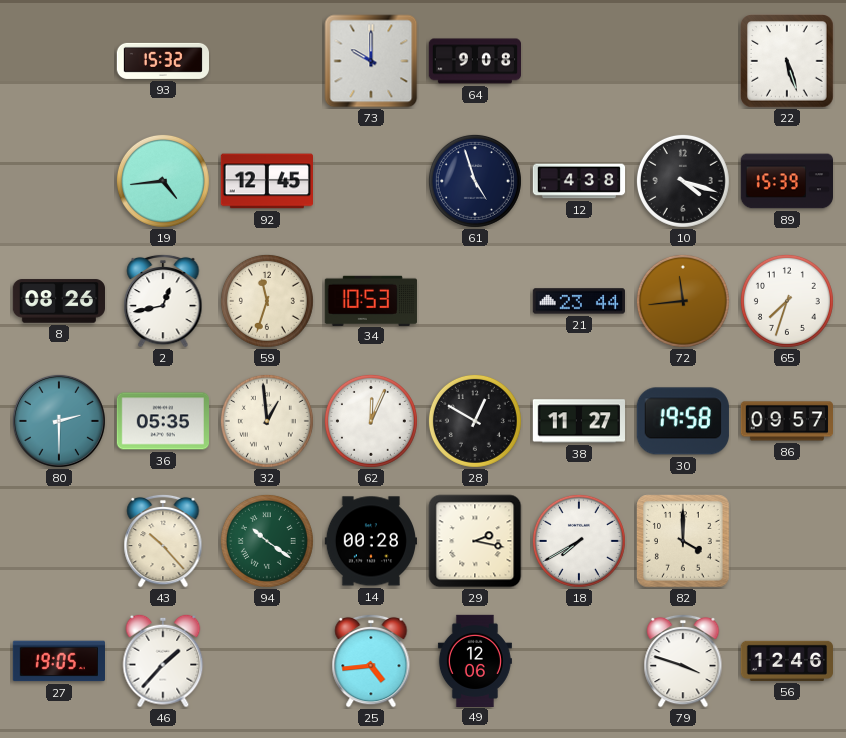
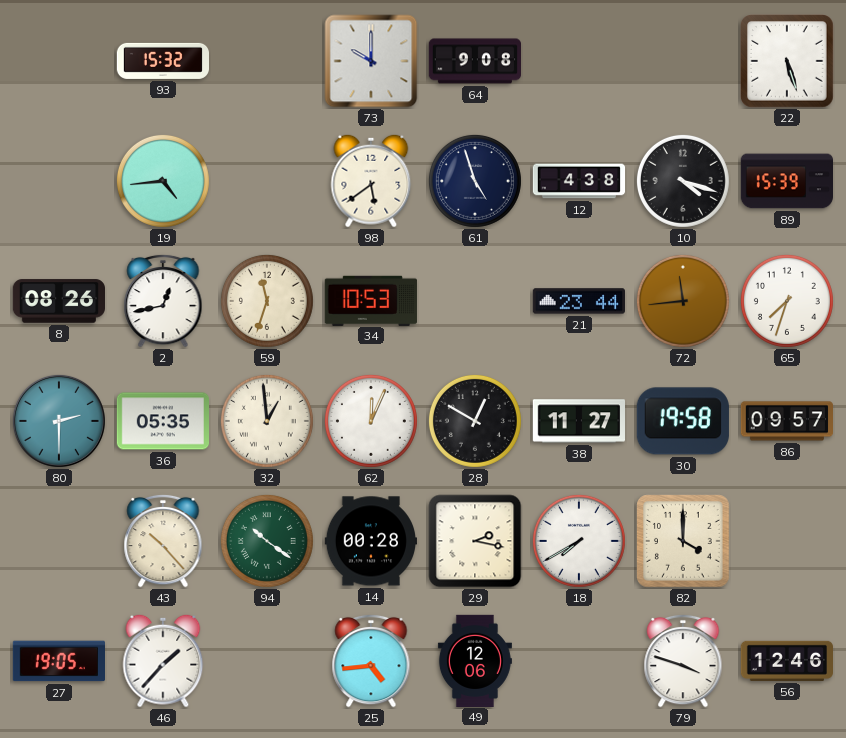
92: 12:45 -> none (266, 181)
98: none -> 5:39 (371, 181)
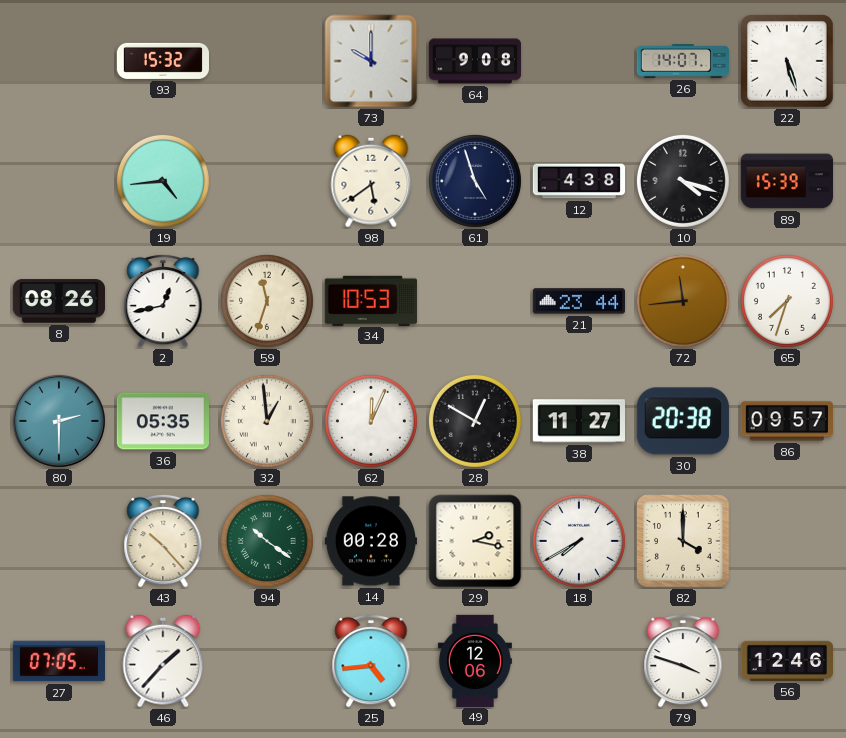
26: none -> 14:07 (682, 61)
30: 19:58 -> 20:38 (683, 421)
27: 19:05 -> 07:05 (58, 661)
